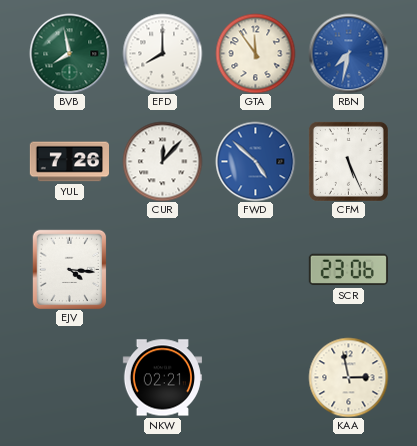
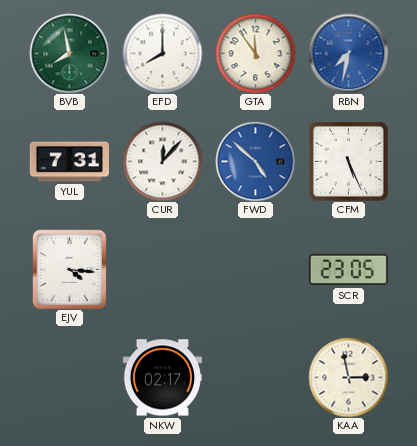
YUL: 7:26 -> 7:31 (69, 162)
SCR: 23:06 -> 23:05 (348, 270)
NKW: 02:21 -> 02:17 (162, 378)
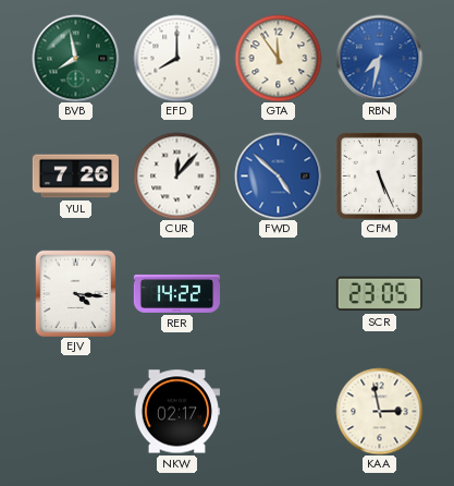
YUL: 7:31 -> 7:26 (75, 177)
RER: none -> 14:22 (176, 293)
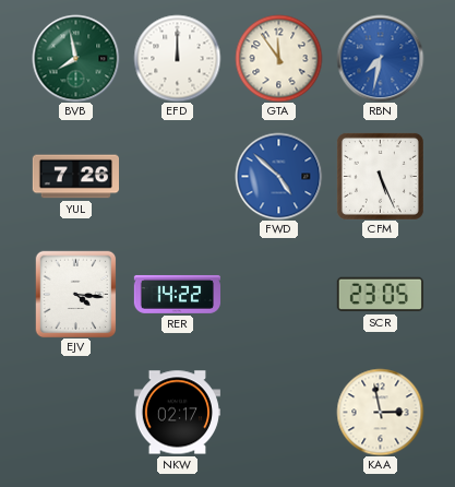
EFD: 8:00 -> 12:00 (177, 58)
CUR: 12:07 -> none (176, 175)
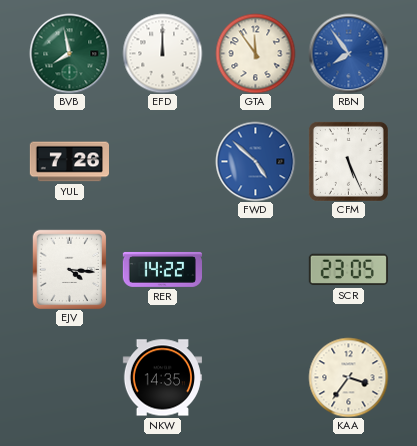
RBN: 7:32 -> 7:54 (348, 53)
NKW: 02:17 -> 14:35 (162, 378)
KAA: 2:58 -> 3:36 (348, 377)
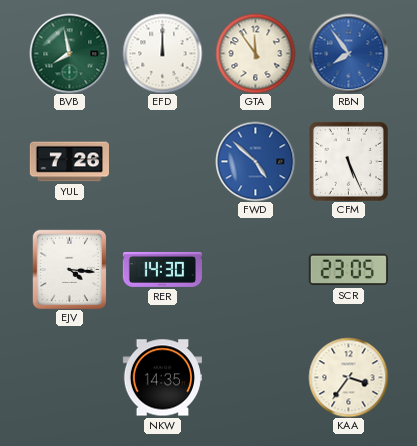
RER: 14:22 -> 14:30 (162, 269)
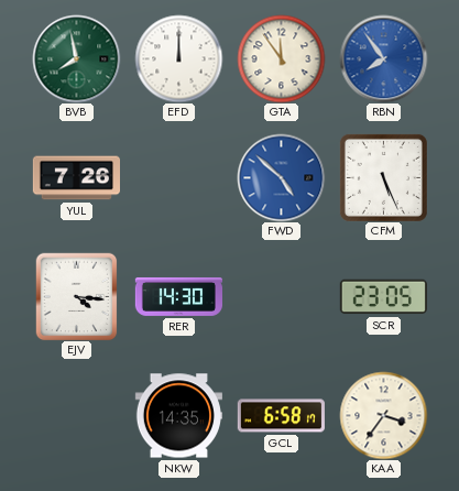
GCL: none -> 6:58 (281, 416)
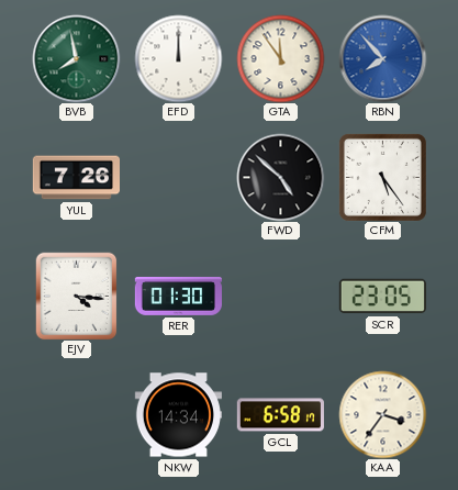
RBN: 7:54 -> 7:53 (382, 58)
FWD dial: blue -> black (280, 177)
CFM: 5:26 -> 5:24 (382, 177)
RER: 14:30 -> 01:30 (178, 296)
NKW: 14:35 -> 14:34 (178, 415)
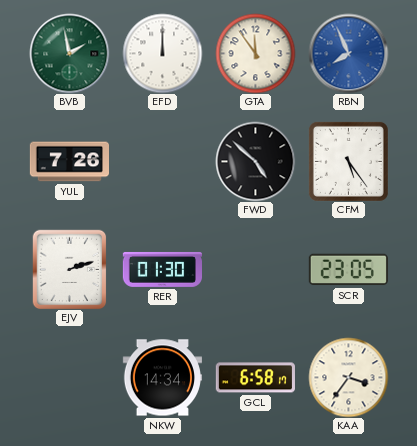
BVB: 7:58 -> 1:58 (69, 53)
RBN: 7:53 -> 7:56 (348, 53)
EJV: 4:16 -> 2:12 (70, 269)
